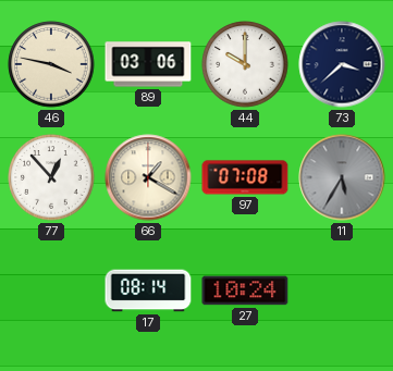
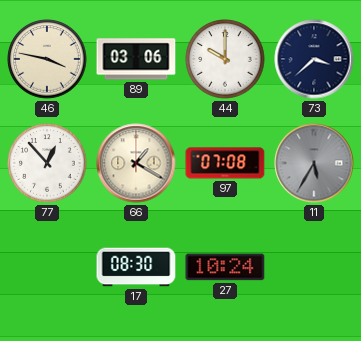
17: 08:14 -> 08:30 (136, 267)
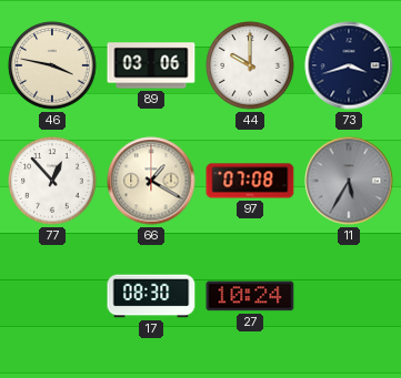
73: 3:38 -> 3:42 (349, 65)
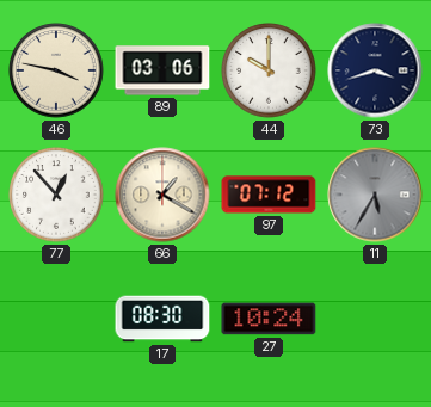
97: 07:08 -> 07:12 (269, 195)
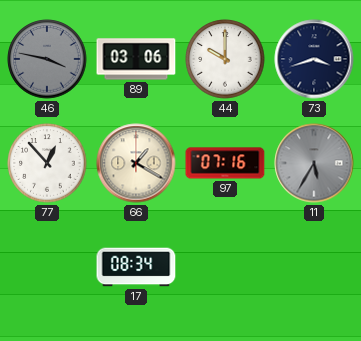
46 dial: cream -> grey (47, 59)
97: 07:12 -> 07:16 (225, 163)
17: 08:30 -> 08:34 (136, 267)
27: 10:24 -> none (269, 319)
